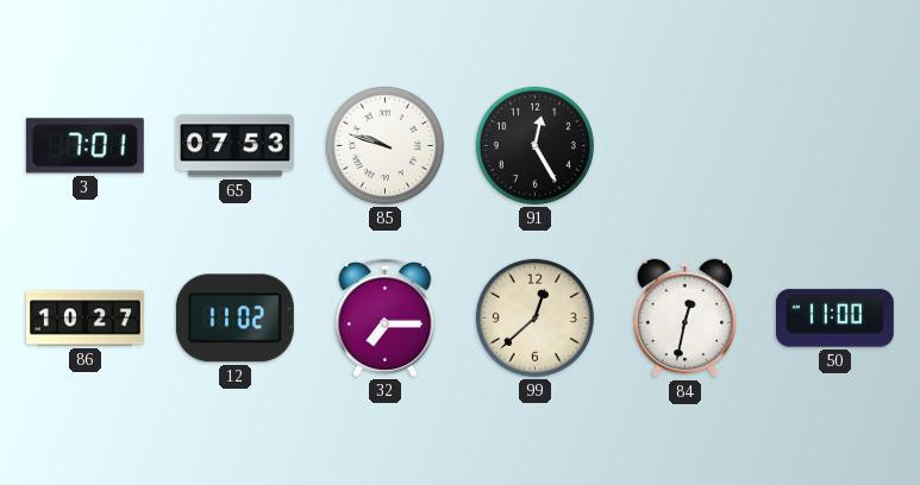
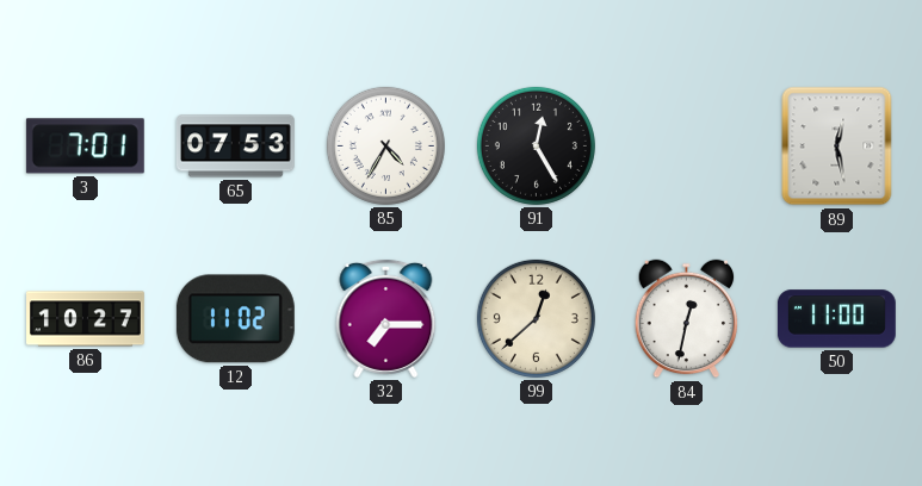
85: 9:48 -> 4:35 (385, 145)
89: none -> 12:28 (837, 147)
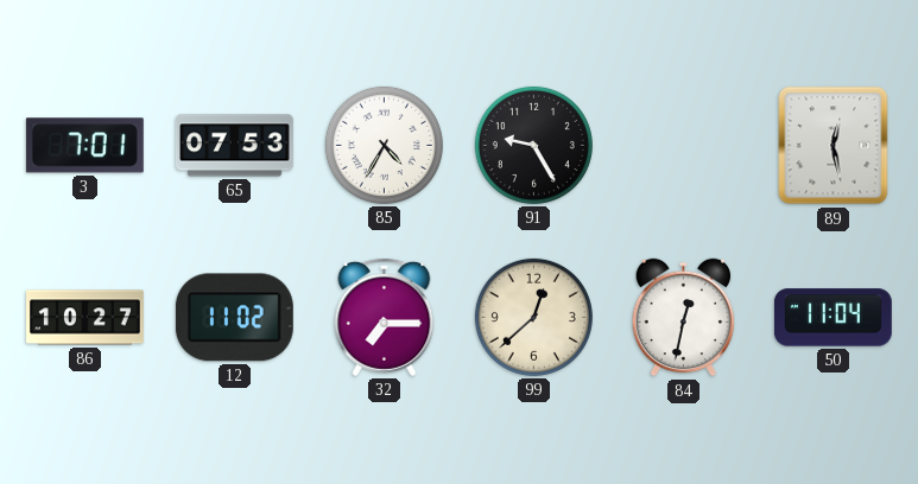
91: 12:25 -> 9:25 (533, 145)
50: 11:00 -> 11:04 (832, 318)
